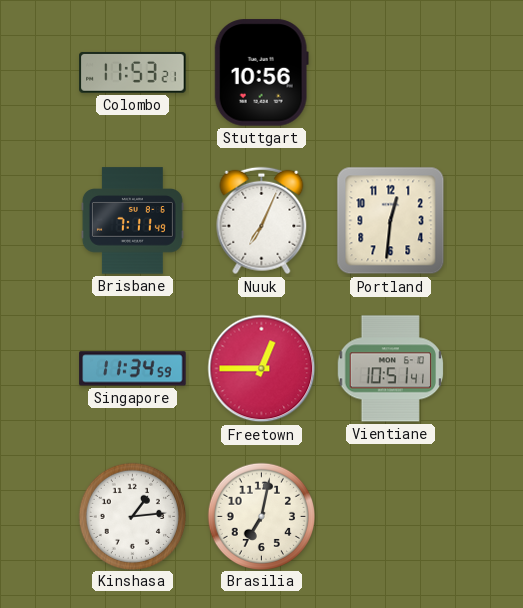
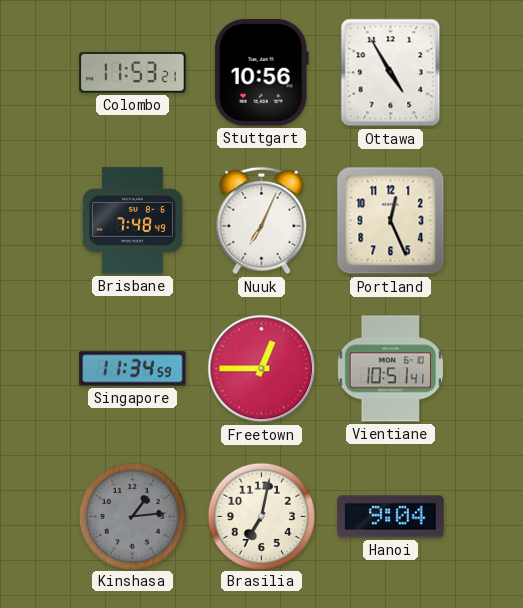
Ottawa: none -> 4:55 (391, 73)
Brisbane: 7:11 -> 7:48 (132, 221)
Portland: 12:31 -> 12:26 (391, 221)
Kinshasa dial: white -> grey (132, 516)
Hanoi: none -> 9:04 (391, 517)
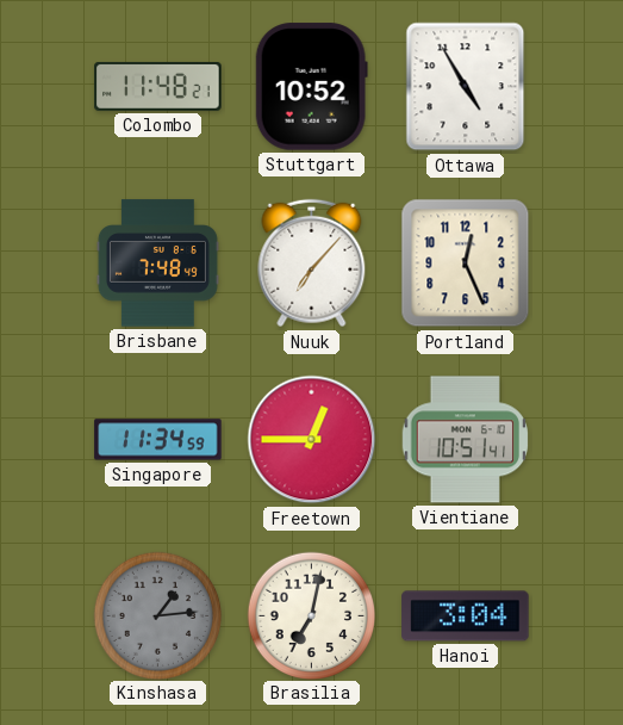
Colombo: 11:53 -> 11:48 (158, 86)
Stuttgart: 10:56 -> 10:52 (311, 87)
Nuuk: 7:04 -> 7:07 (312, 264)
Hanoi: 9:04 -> 3:04 (466, 616)
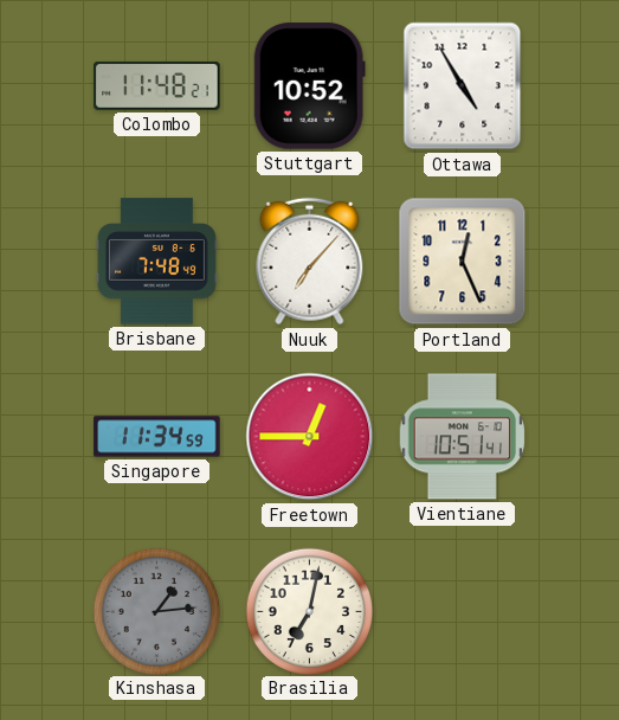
Hanoi: 3:04 -> none (466, 616)
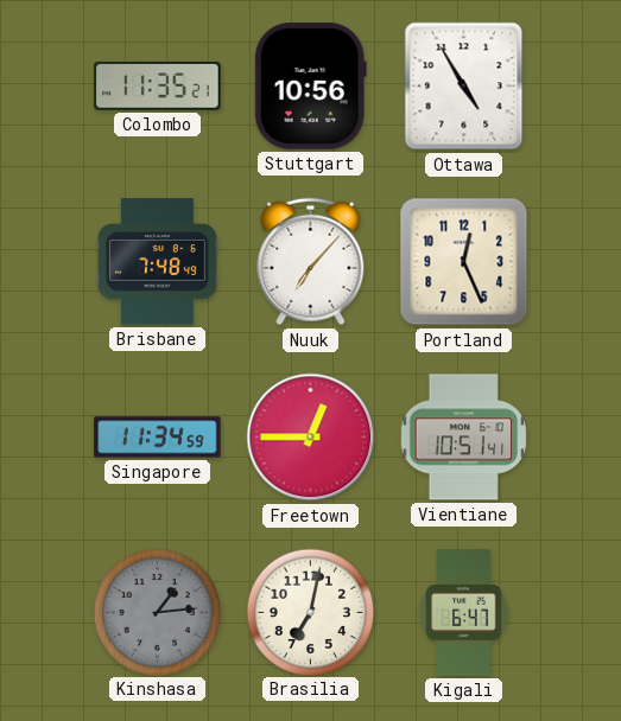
Colombo: 11:48 -> 11:35 (158, 85)
Stuttgart: 10:52 -> 10:56 (310, 87)
Kigali: none -> 6:47 (464, 613)
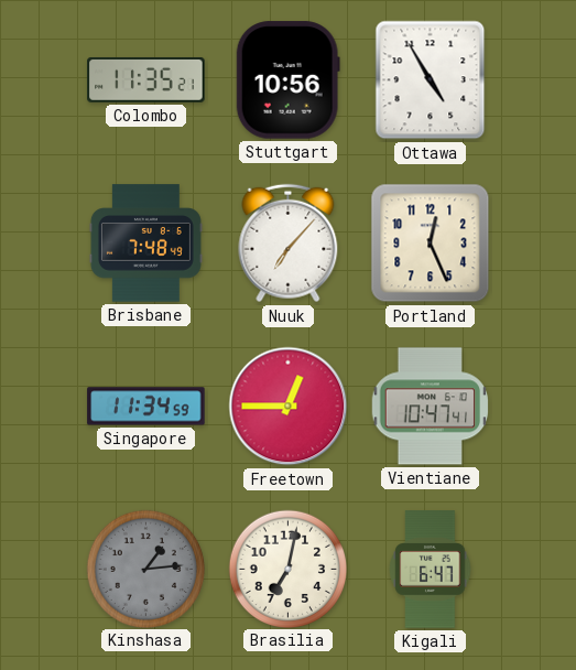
Vientiane: 10:51 -> 10:47 (431, 407)
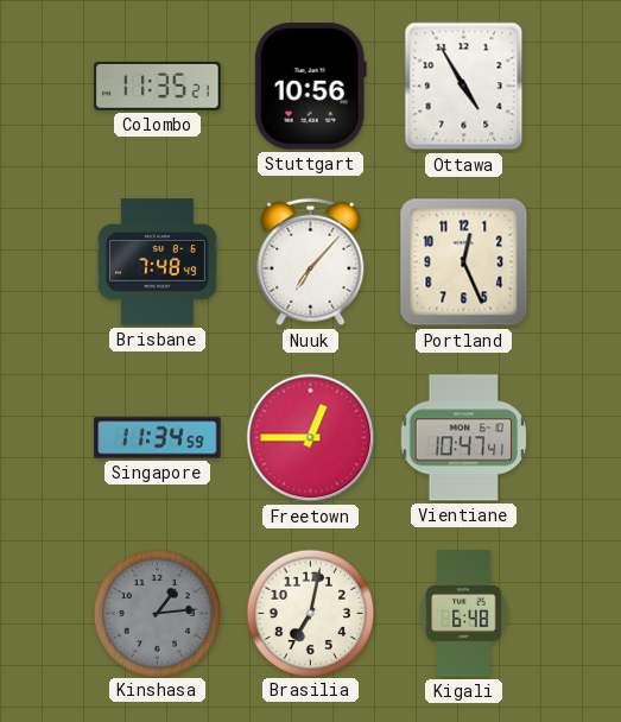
Kigali: 6:47 -> 6:48 (464, 614)
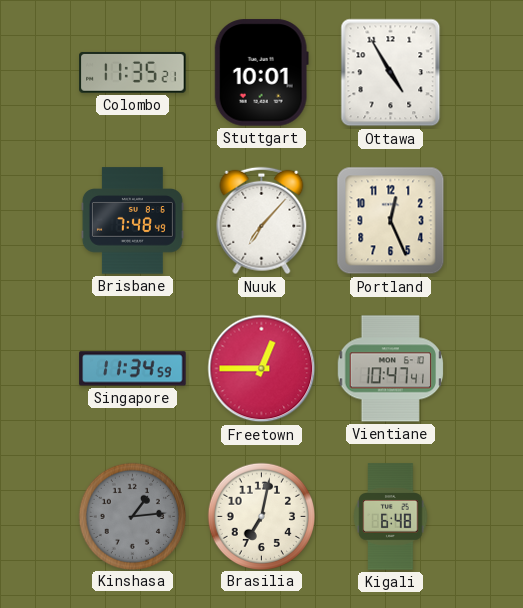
Stuttgart: 10:56 -> 10:01 (261, 73)
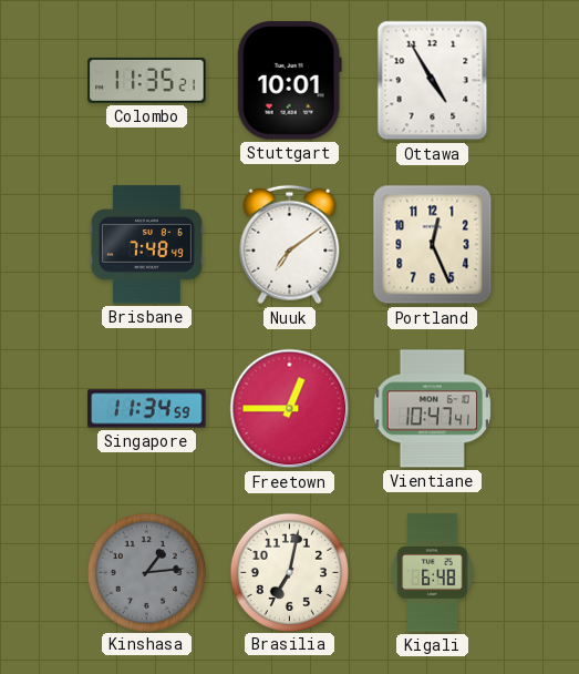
Nuuk: 7:07 -> 7:09 (290, 245)
